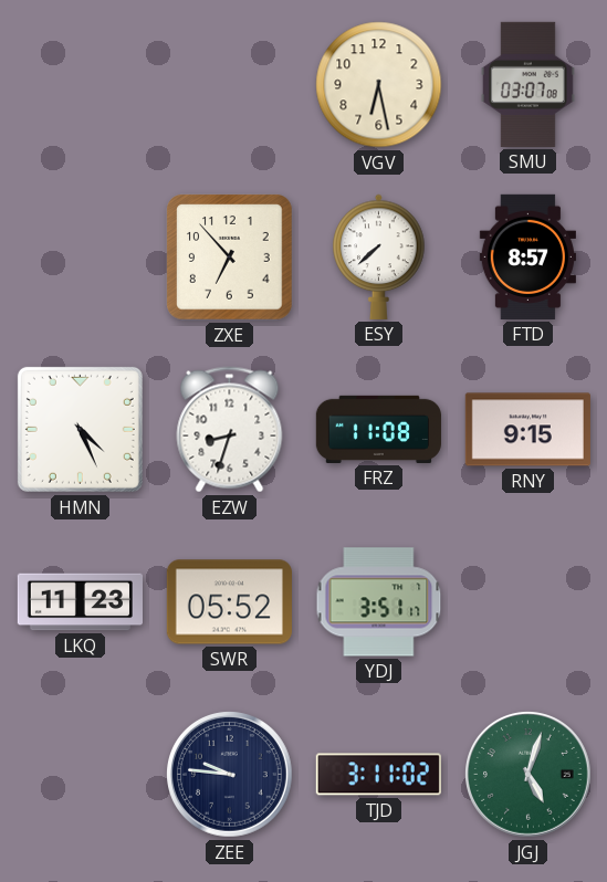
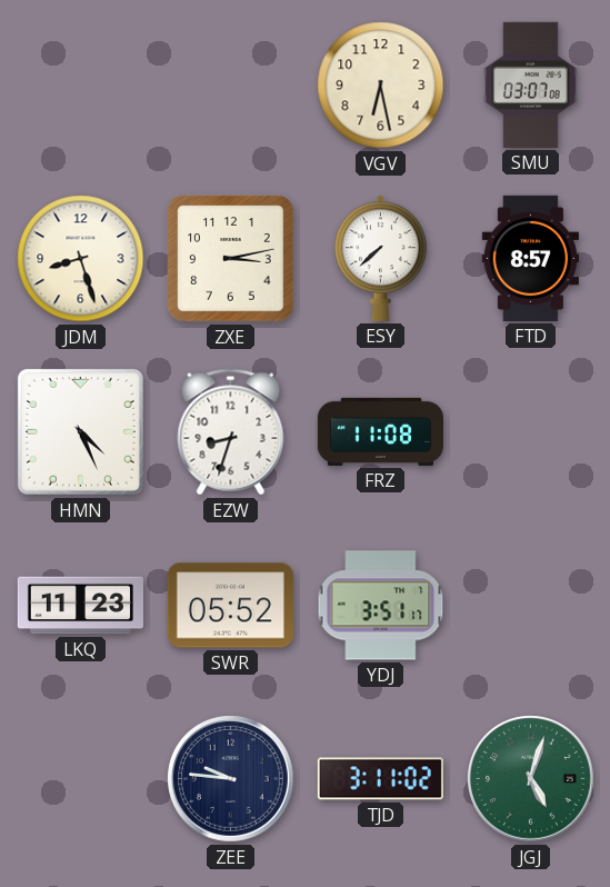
JDM: none -> 8:27 (81, 259)
ZXE: 6:53 -> 3:13 (231, 259)
RNY: 9:15 -> none (527, 430)
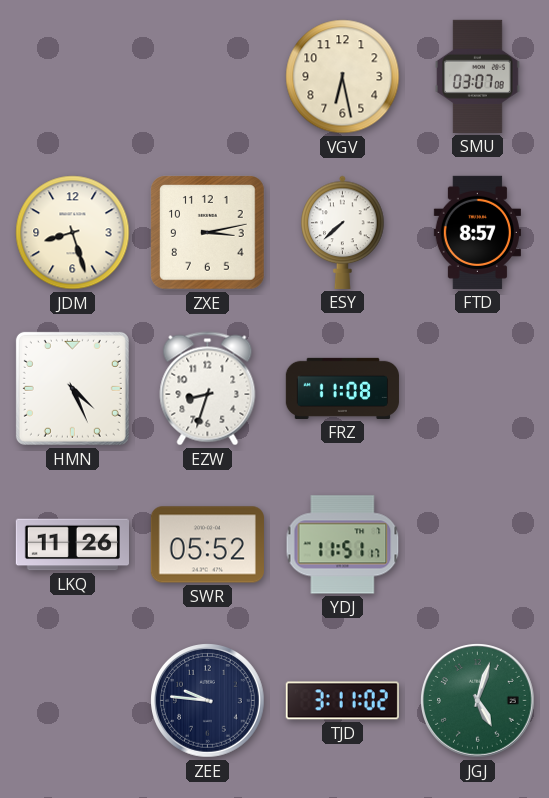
LKQ: 11:23 -> 11:26 (72, 545)
YDJ: 3:51 -> 11:51 (343, 545)
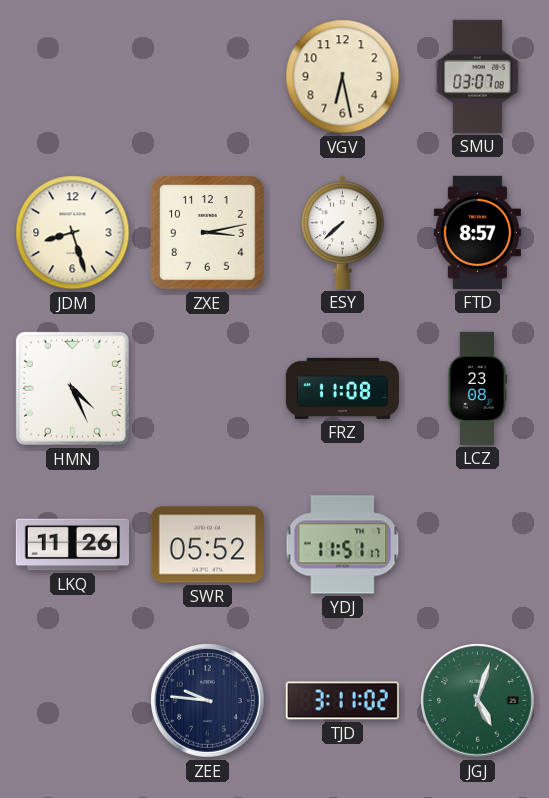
EZW: 8:33 -> none (208, 389)
LCZ: none -> 23:08 (477, 388)
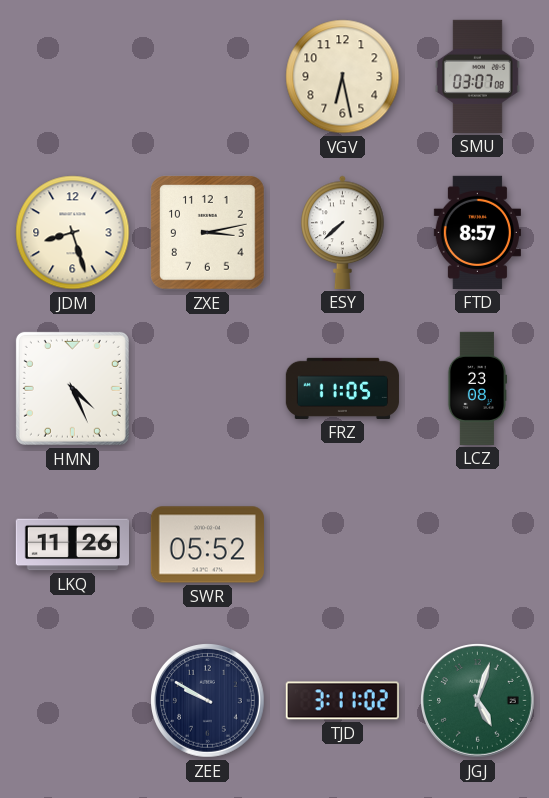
FRZ: 11:08 -> 11:05 (342, 388)
YDJ: 11:51 -> none (343, 545)
ZEE: 9:46 -> 9:50 (208, 701)
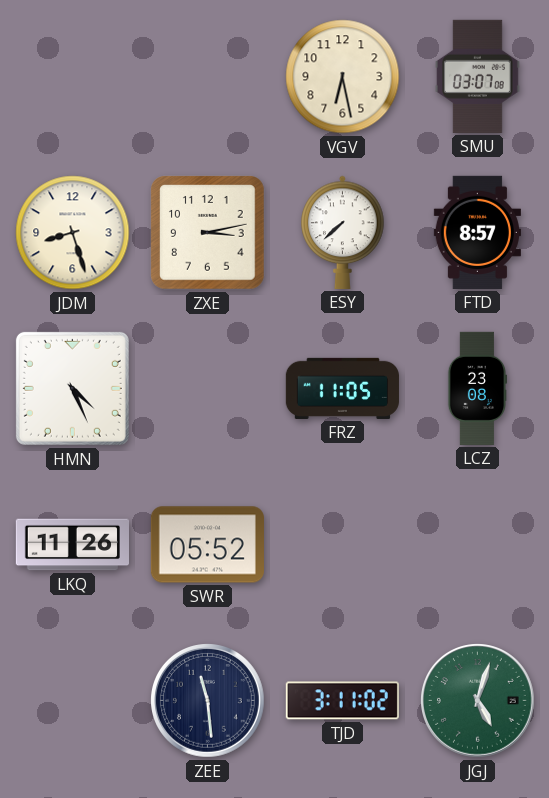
ZEE: 9:50 -> 11:29 (208, 701)
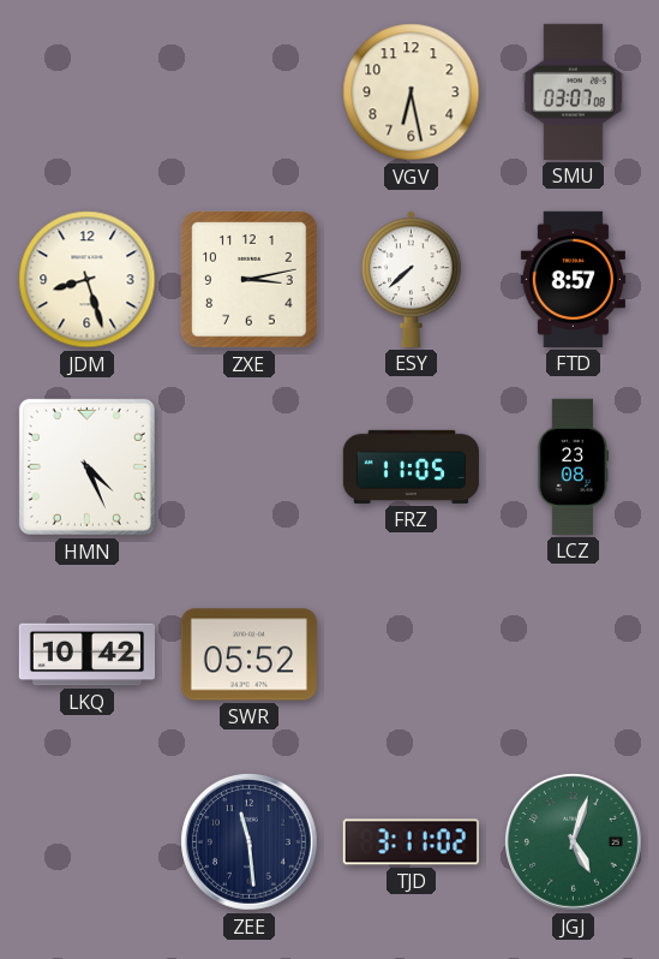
LKQ: 11:26 -> 10:42 (86, 655)
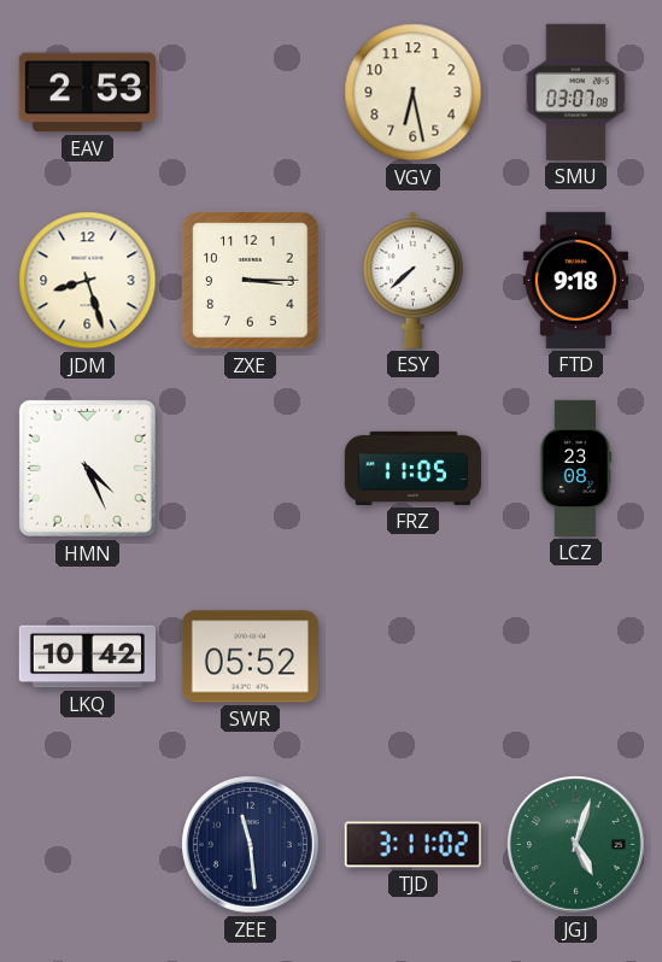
EAV: none -> 2:53 (87, 93)
ZXE: 3:13 -> 3:15 (251, 281)
FTD: 8:57 -> 9:18 (575, 280)
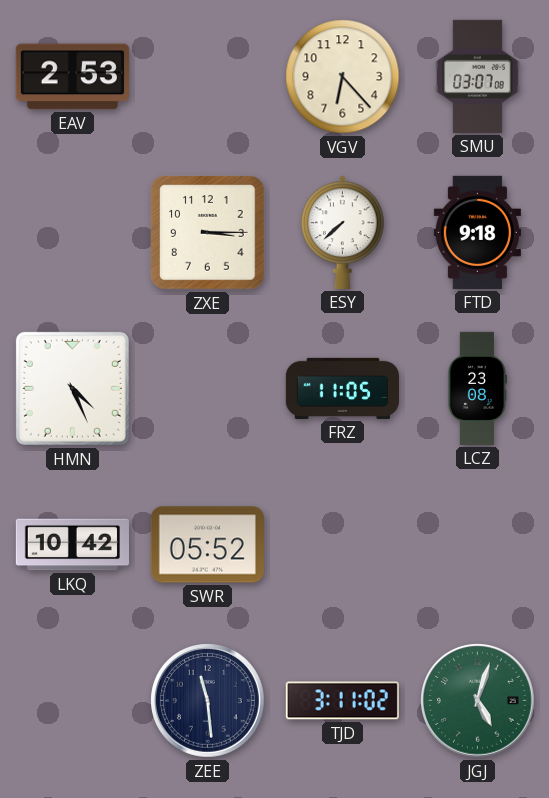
VGV: 6:28 -> 6:23 (343, 77)
JDM: 8:27 -> none (88, 281)
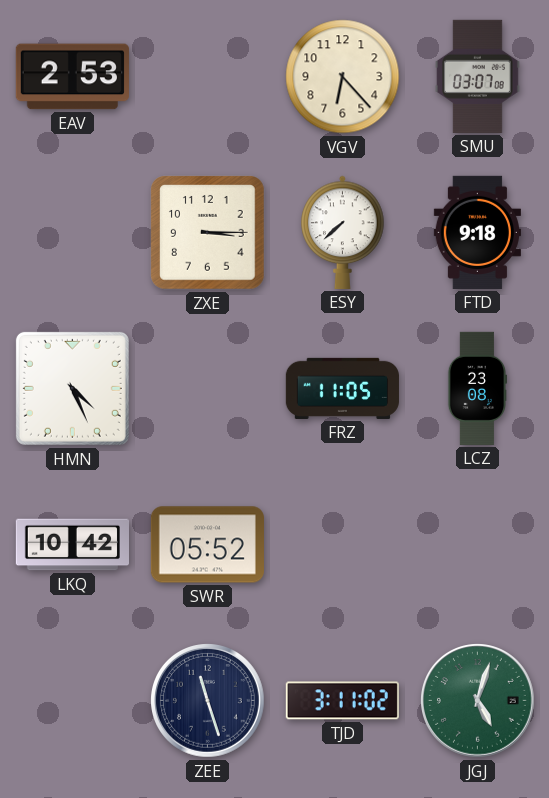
ZEE: 11:29 -> 11:27 (208, 701)
